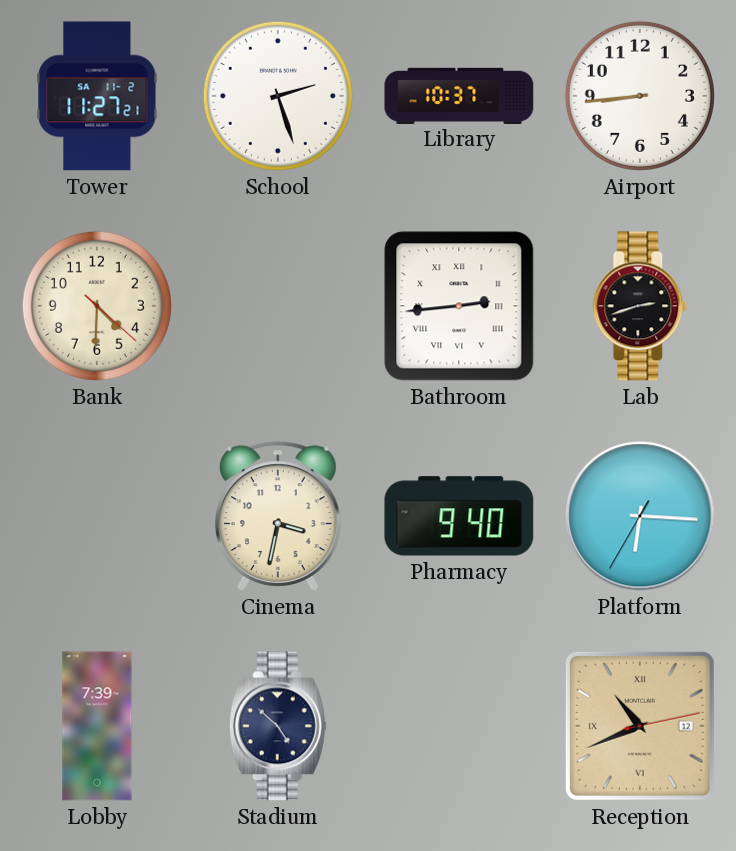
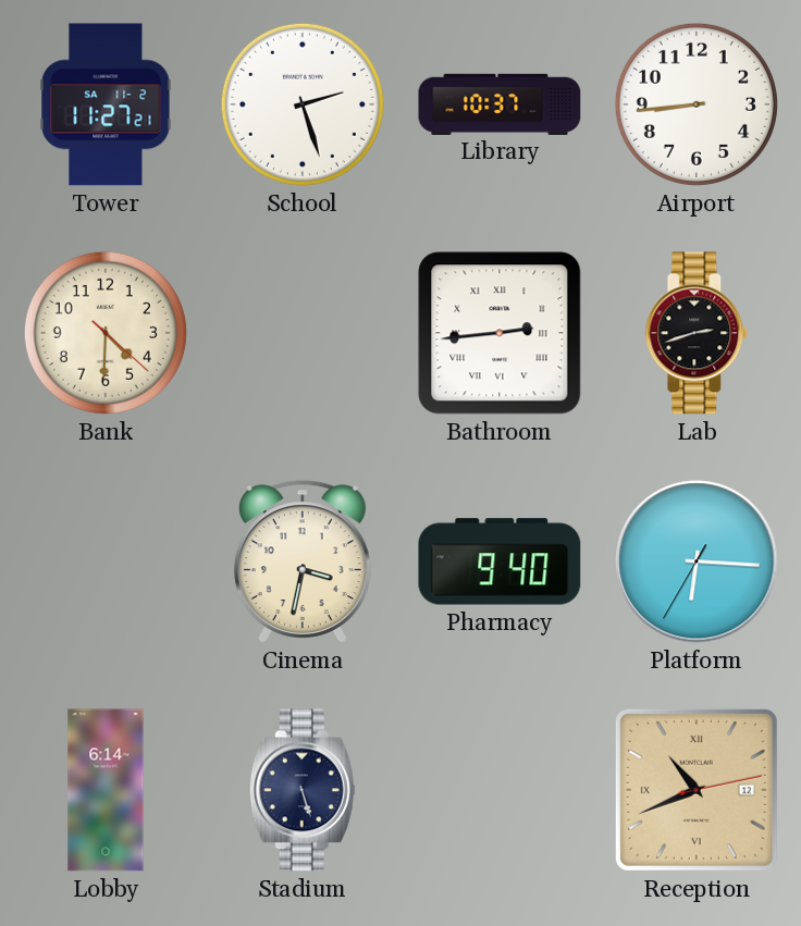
Lobby: 7:39 -> 6:14 (106, 790)
Stadium: 4:52 -> 5:27 (303, 790)
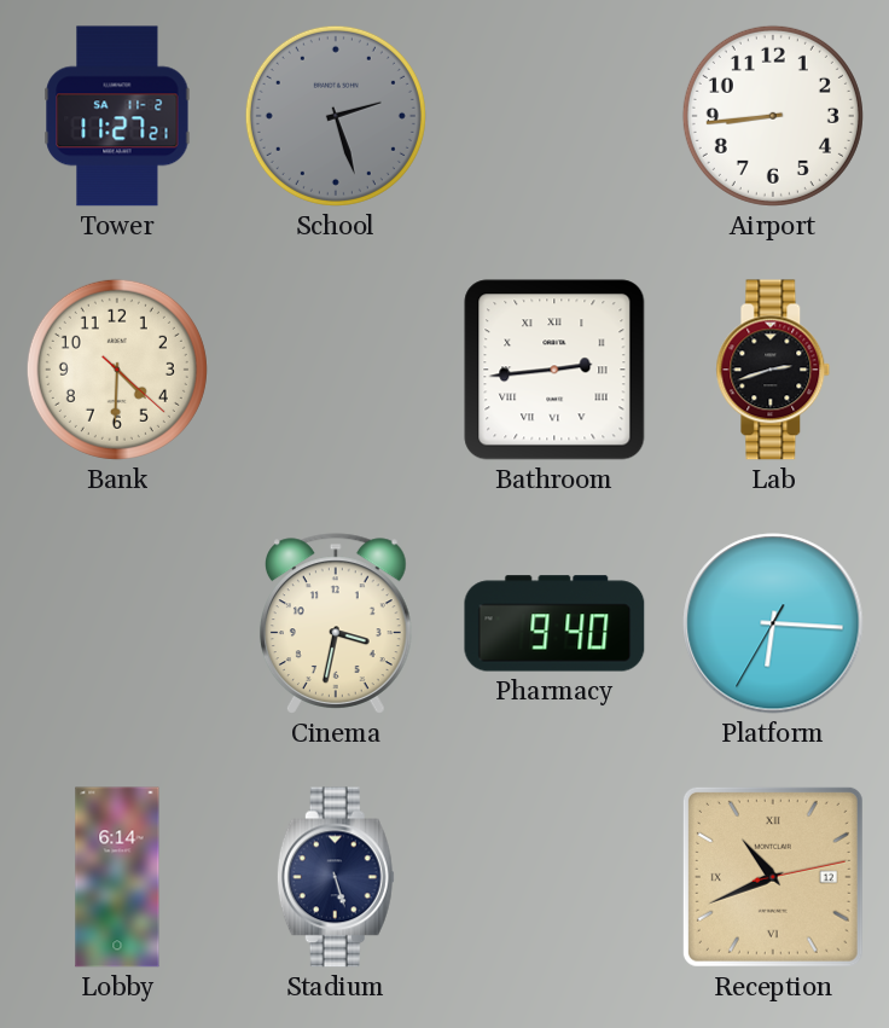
School dial: white -> grey (336, 116)
Library: 10:37 -> none (500, 103)
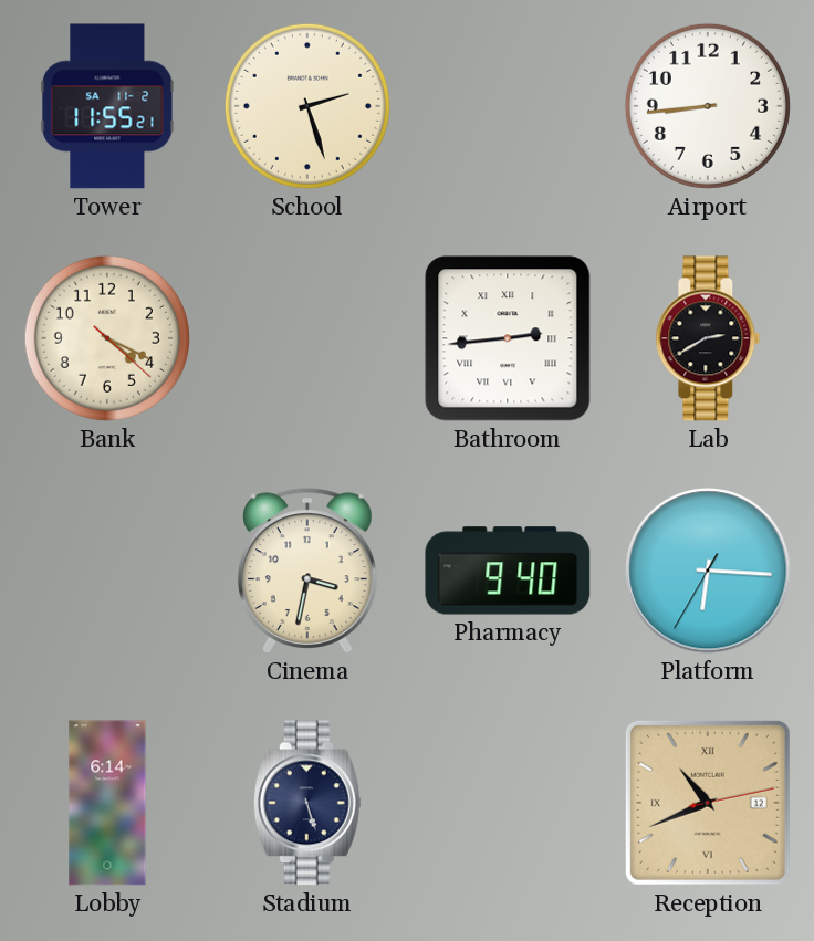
Tower: 11:27 -> 11:55 (107, 106)
School dial: grey -> cream (307, 106)
Bank: 4:30 -> 4:19 (107, 338)
Lab: 2:42 -> 2:40 (708, 338)
